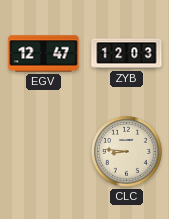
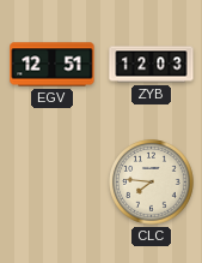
EGV: 12:47 -> 12:51 (53, 65)
CLC: 8:46 -> 7:46 (152, 183)
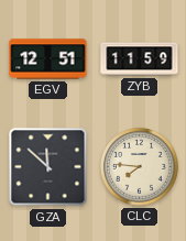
ZYB: 12:03 -> 11:59 (140, 59)
GZA: none -> 11:52 (48, 167)
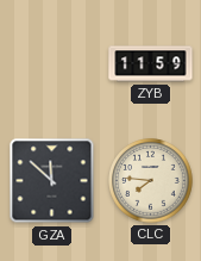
EGV: 12:51 -> none (48, 59)
